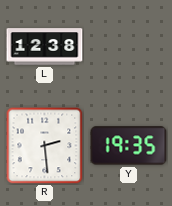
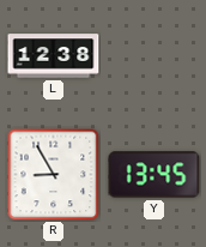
R: 2:29 -> 8:55 (53, 174)
Y: 19:35 -> 13:45 (154, 175)
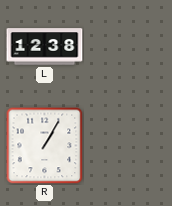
R: 8:55 -> 1:05 (44, 145)
Y: 13:45 -> none (154, 175)
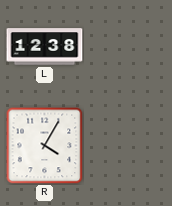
R: 1:05 -> 4:05 (44, 145)
